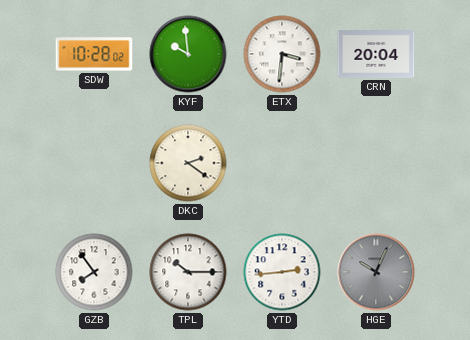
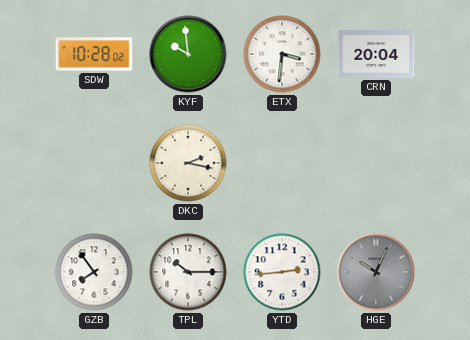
DKC: 2:21 -> 2:17 (188, 163)
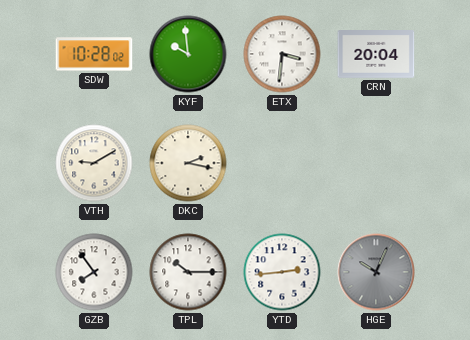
VTH: none -> 9:10 (94, 163)
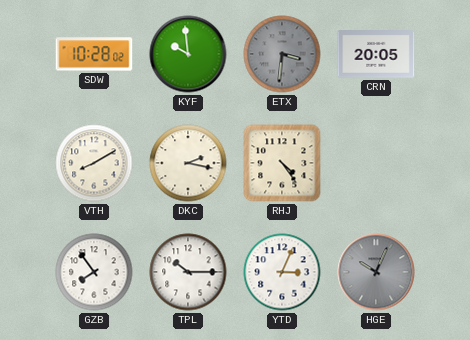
ETX dial: white -> grey (282, 54)
CRN: 20:04 -> 20:05 (376, 55)
VTH: 9:10 -> 8:10 (94, 163)
RHJ: none -> 4:24 (282, 163)
YTD: 2:44 -> 3:04 (282, 272)
